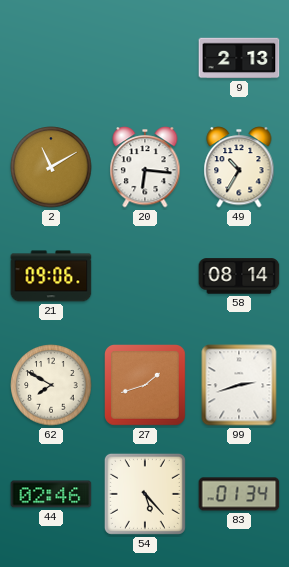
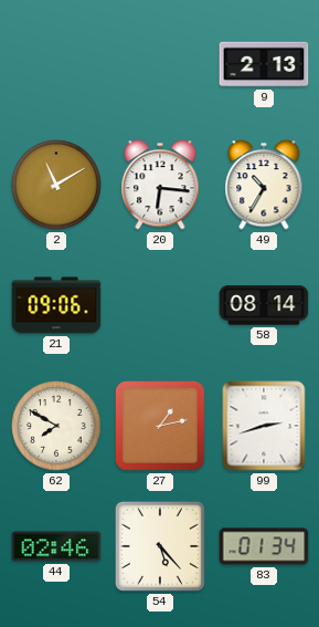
27: 1:42 -> 1:13 (161, 427)
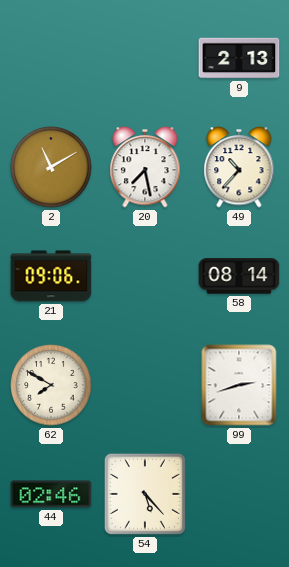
20: 6:16 -> 7:28 (145, 167)
49: 10:35 -> 10:37 (239, 167)
27: 1:13 -> none (161, 427)
83: 01:34 -> none (264, 546)
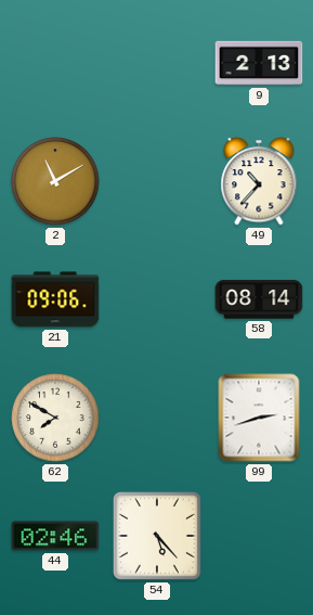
20: 7:28 -> none (145, 167)
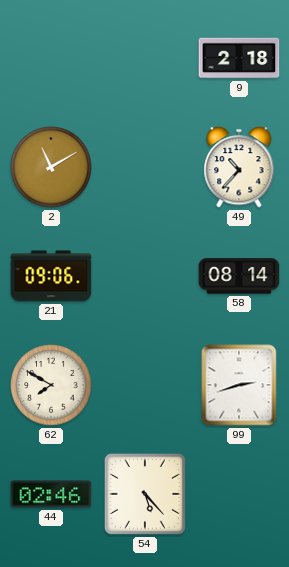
9: 2:13 -> 2:18 (239, 58)
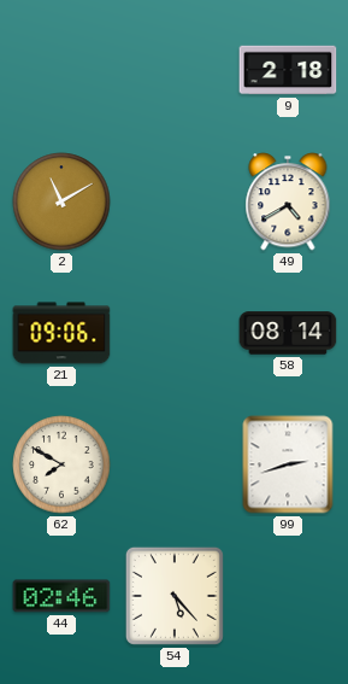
49: 10:37 -> 4:40 (288, 201)
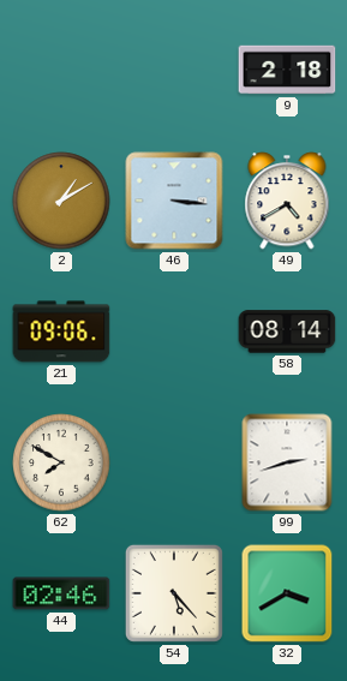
2: 11:10 -> 1:10 (61, 201)
46: none -> 3:16 (174, 201)
32: none -> 3:40 (287, 593)
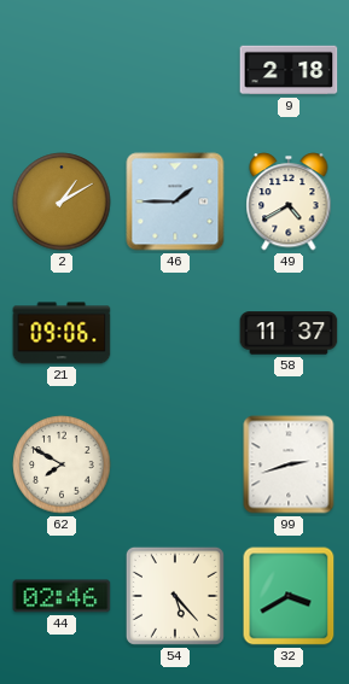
46: 3:16 -> 1:45 (175, 201)
58: 08:14 -> 11:37 (289, 333)
